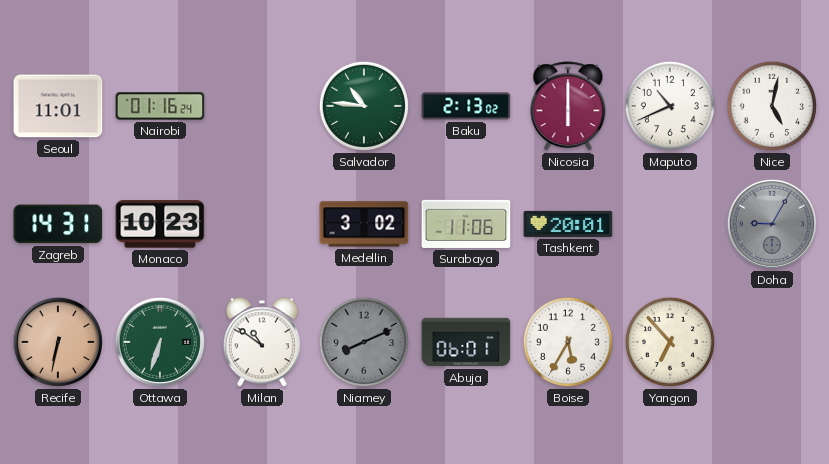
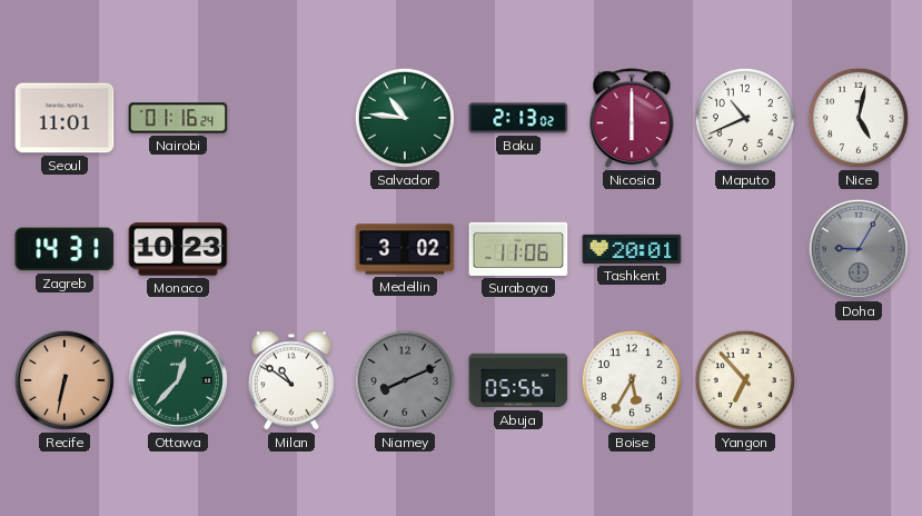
Ottawa: 6:33 -> 12:37 (178, 380)
Abuja: 06:01 -> 05:56 (518, 380)
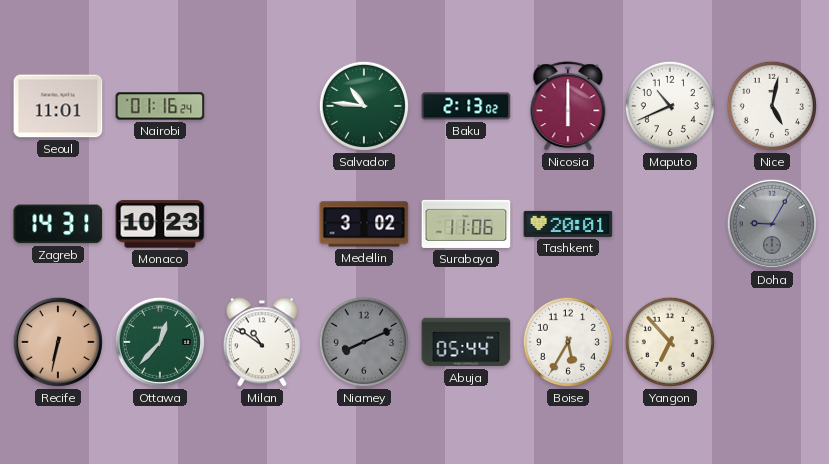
Abuja: 05:56 -> 05:44 (466, 342)
